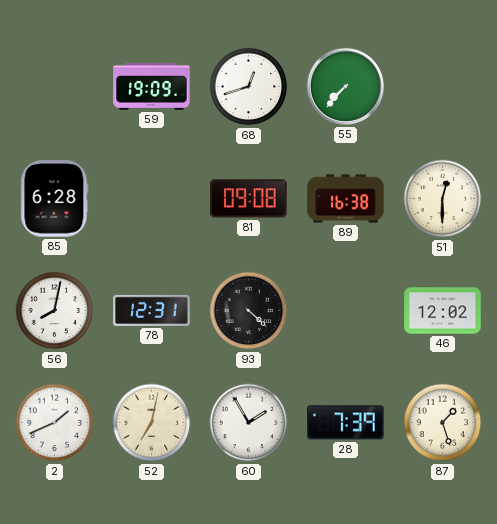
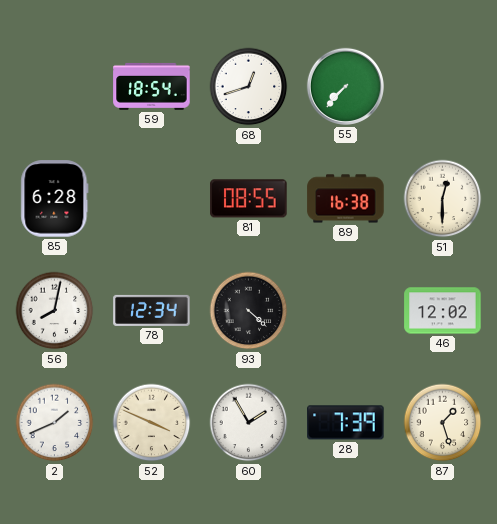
59: 19:09 -> 18:54 (152, 86)
81: 09:08 -> 08:55 (249, 199)
78: 12:31 -> 12:34 (152, 310)
52: 7:02 -> 3:49 (152, 423)
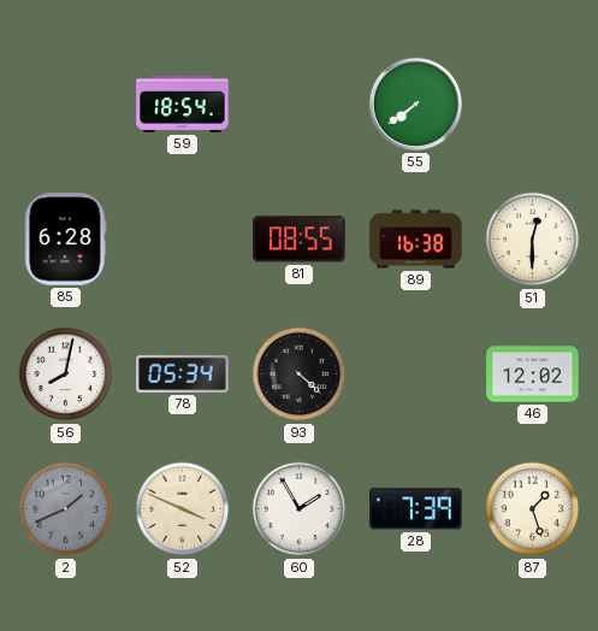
68: 12:42 -> none (249, 87)
55: 7:37 -> 7:39 (415, 104)
78: 12:34 -> 05:34 (183, 373)
2 dial: white -> grey (66, 509)
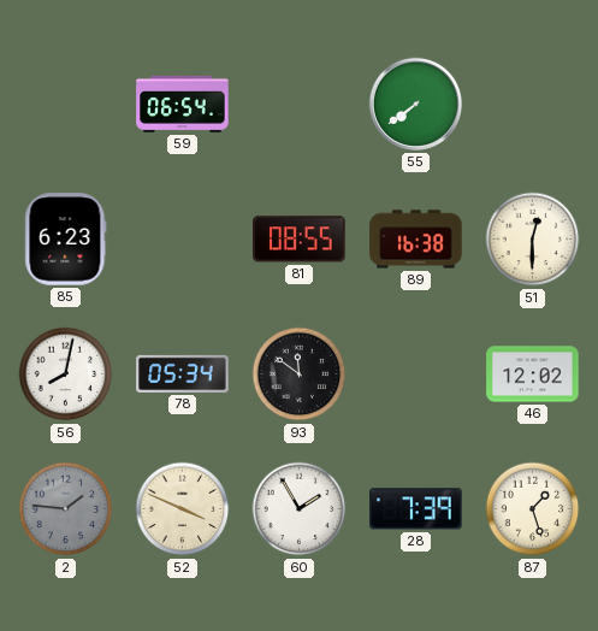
59: 18:54 -> 06:54 (183, 104)
85: 6:28 -> 6:23 (66, 240)
93: 4:22 -> 11:51 (300, 375)
2: 1:41 -> 1:46 (66, 509)
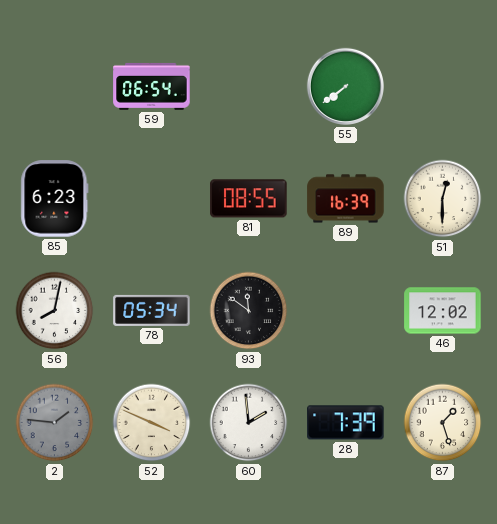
89: 16:38 -> 16:39 (346, 199)
60: 1:55 -> 1:59 (249, 423)
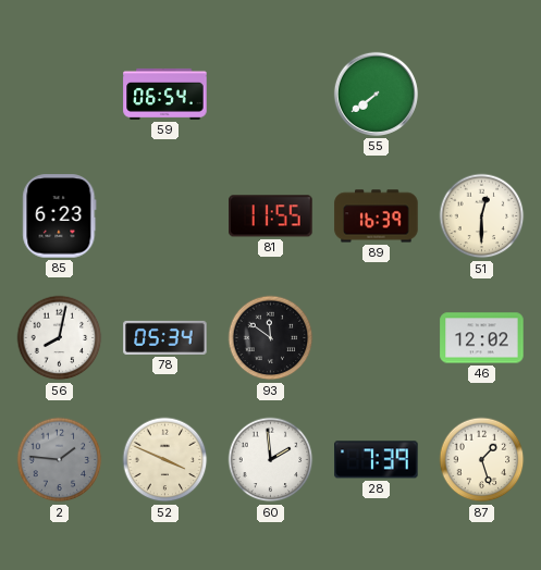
81: 08:55 -> 11:55 (271, 216)
